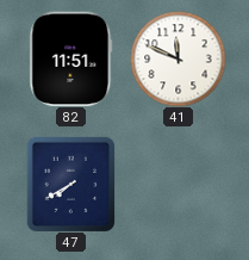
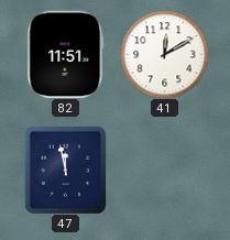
41: 11:49 -> 12:10 (164, 54)
47: 7:40 -> 11:58 (65, 170)
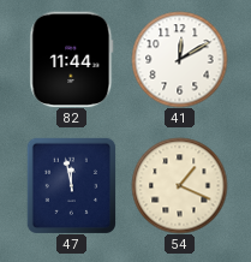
82: 11:51 -> 11:44 (72, 59)
54: none -> 1:19 (179, 185)
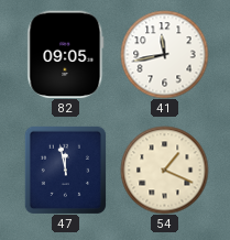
82: 11:44 -> 09:05 (66, 54)
41: 12:10 -> 11:43 (164, 54)
